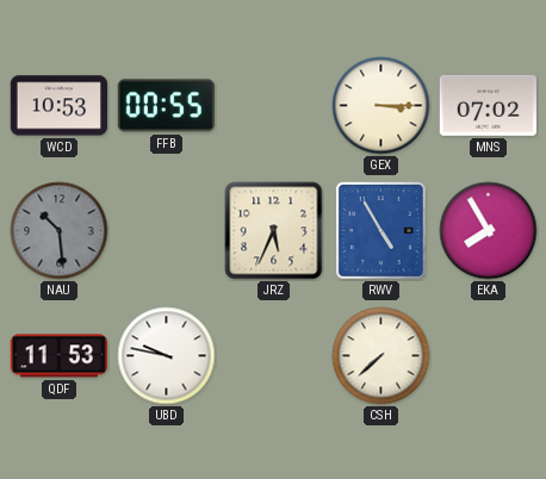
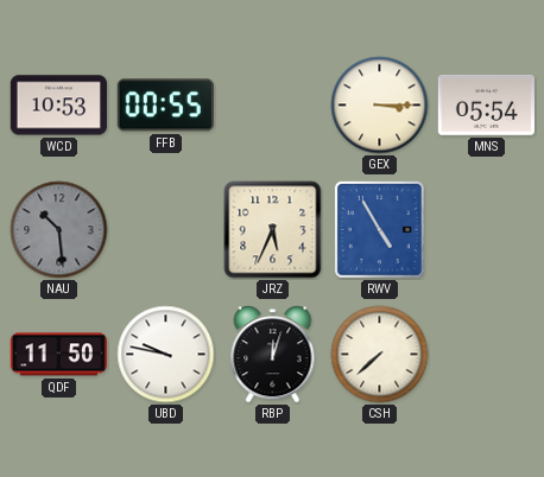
MNS: 07:02 -> 05:54 (486, 104)
EKA: 7:55 -> none (489, 231)
QDF: 11:53 -> 11:50 (58, 355)
RBP: none -> 12:03 (273, 355)
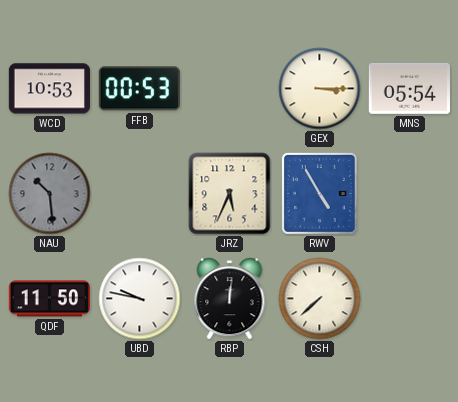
FFB: 00:55 -> 00:53 (139, 89)
RBP: 12:03 -> 12:01 (230, 299)
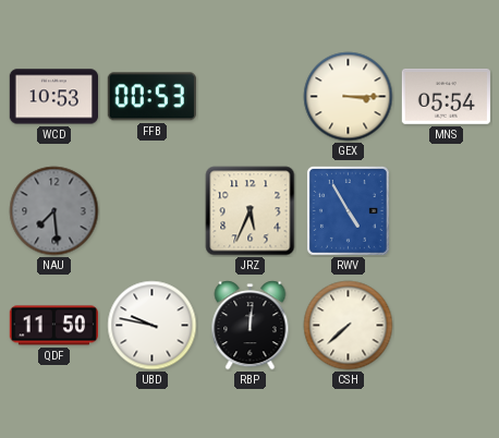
NAU: 10:29 -> 7:29 (54, 211)
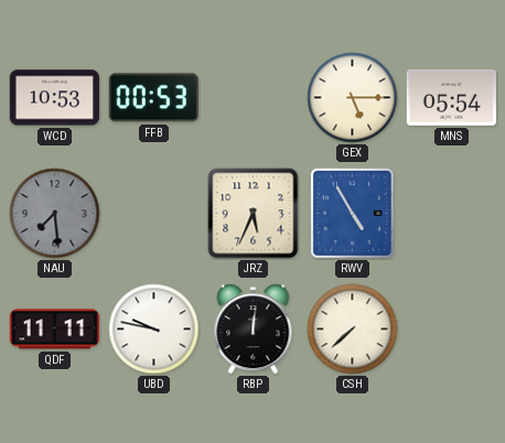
GEX: 3:15 -> 5:15 (353, 98)
QDF: 11:50 -> 11:11 (54, 329)
